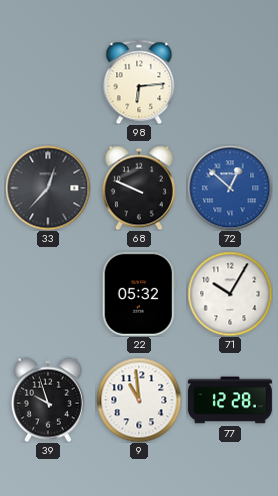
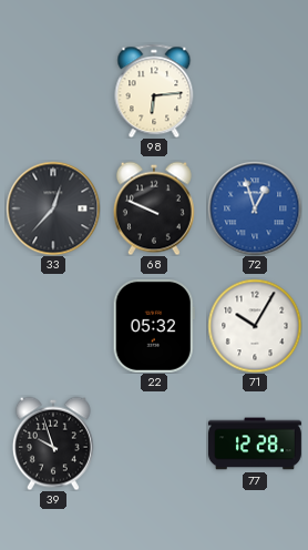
72: 12:52 -> 12:57 (255, 208)
9: 10:59 -> none (139, 400)
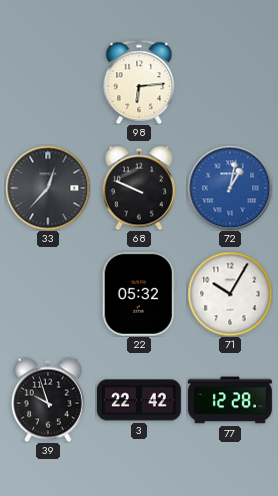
72: 12:57 -> 1:02 (230, 188)
3: none -> 22:42 (139, 400)
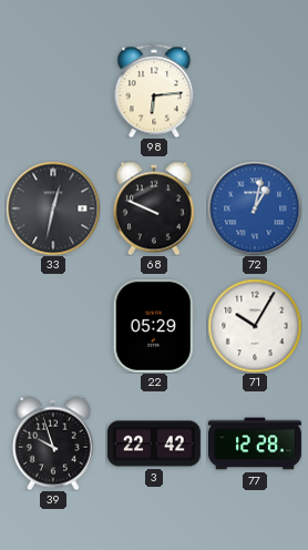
33: 12:37 -> 12:32 (53, 208)
22: 05:32 -> 05:29 (154, 326)
